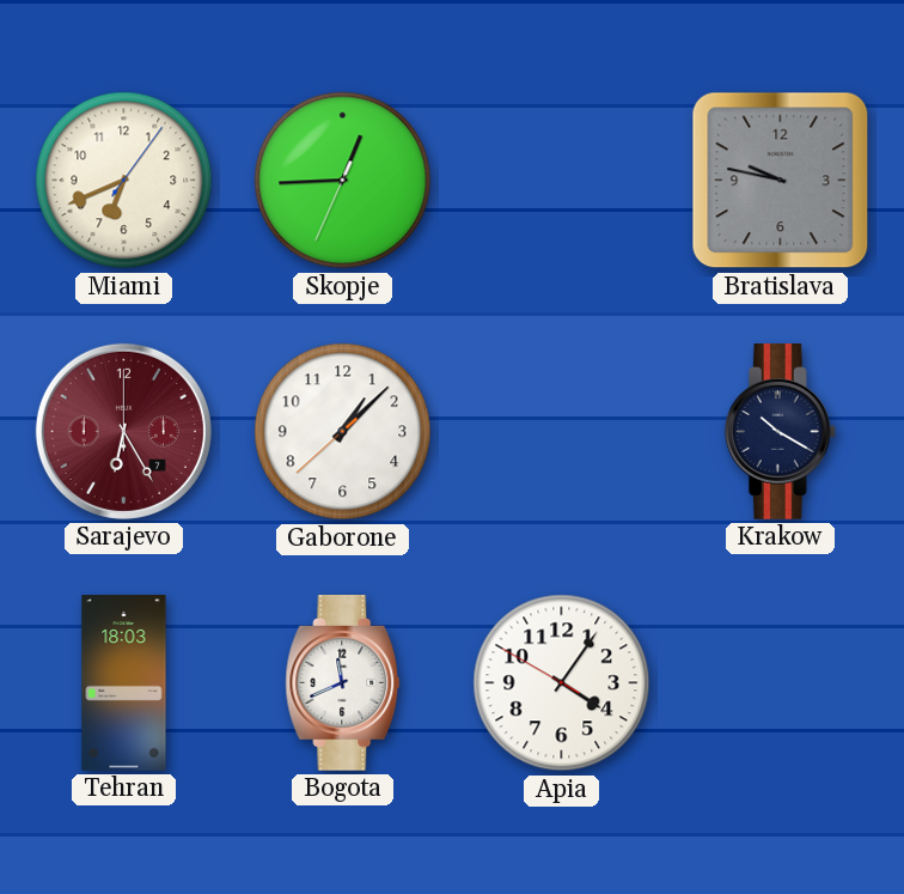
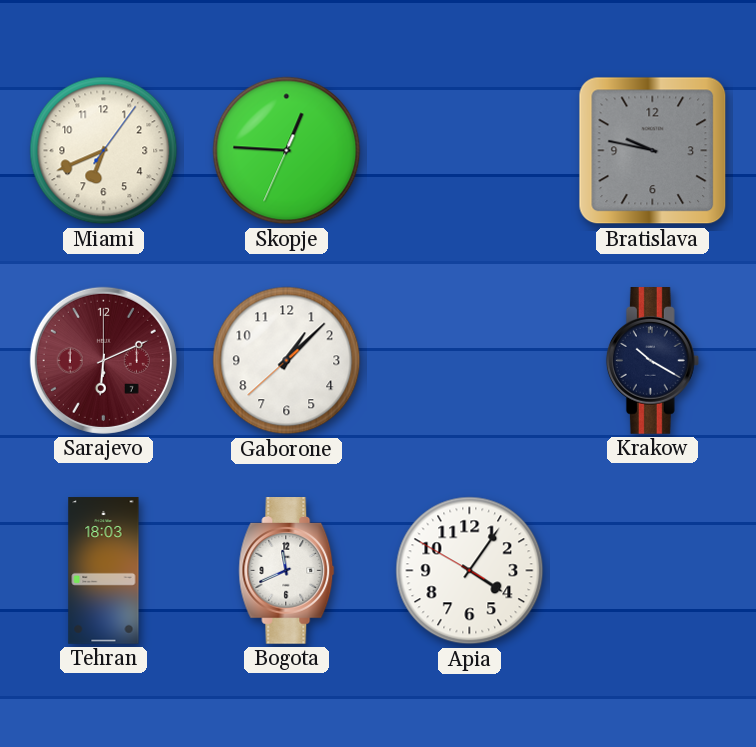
Skopje: 12:44 -> 12:45 (287, 151)
Sarajevo: 6:25 -> 6:11 (103, 360)
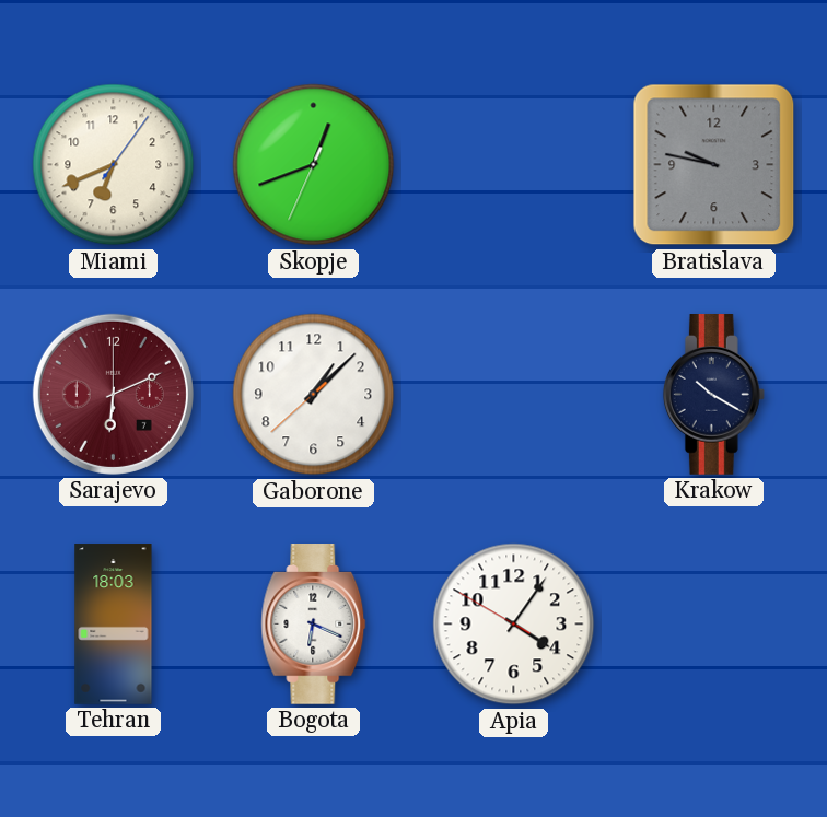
Skopje: 12:45 -> 12:41 (314, 165)
Bogota: 11:41 -> 6:19 (314, 625)
